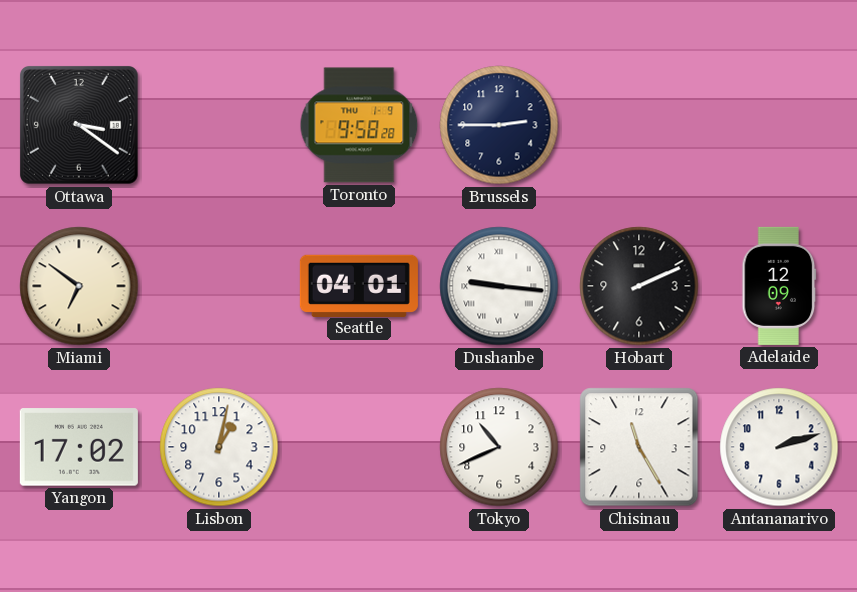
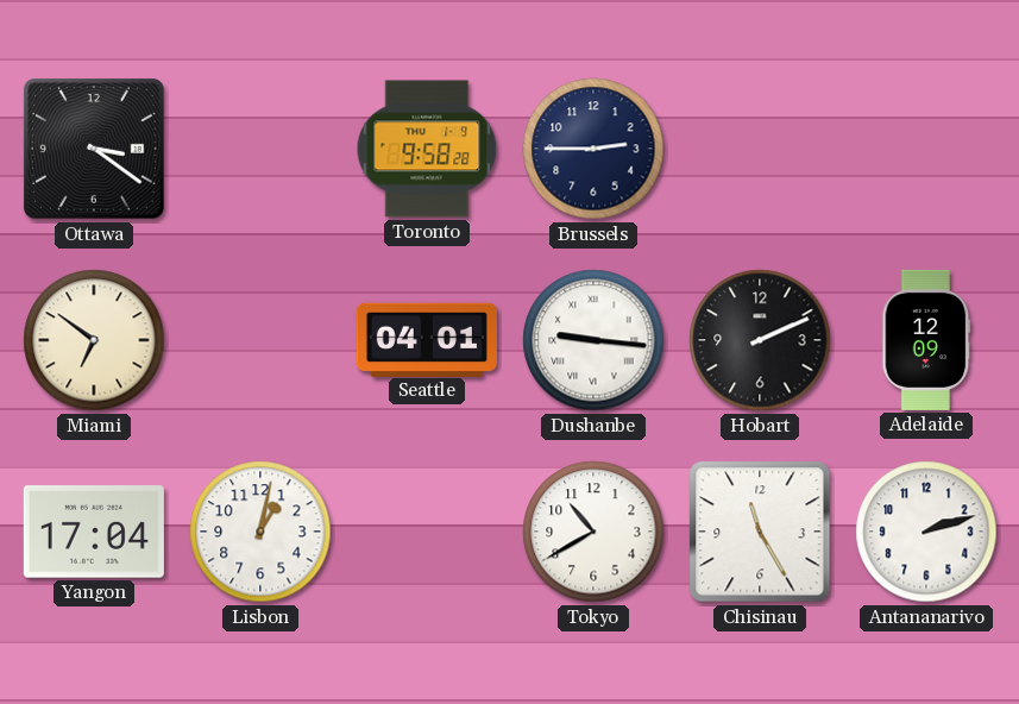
Yangon: 17:02 -> 17:04 (94, 532)
Tokyo: 10:41 -> 10:40 (593, 532)
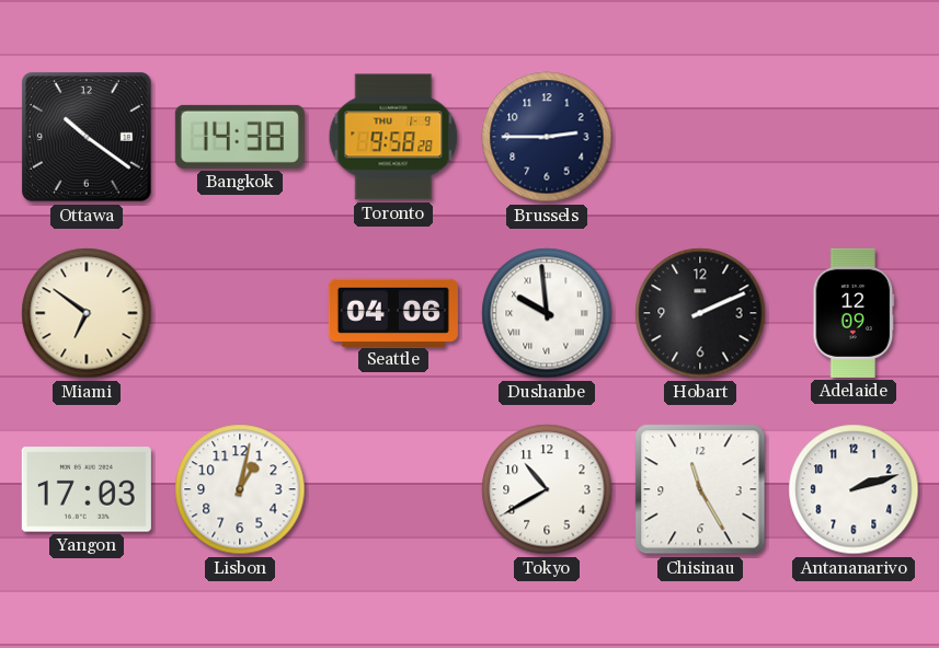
Ottawa: 3:21 -> 10:21 (87, 137)
Bangkok: none -> 14:38 (240, 137)
Seattle: 04:01 -> 04:06 (393, 312)
Dushanbe: 9:16 -> 9:59 (547, 313)
Yangon: 17:04 -> 17:03 (87, 489)
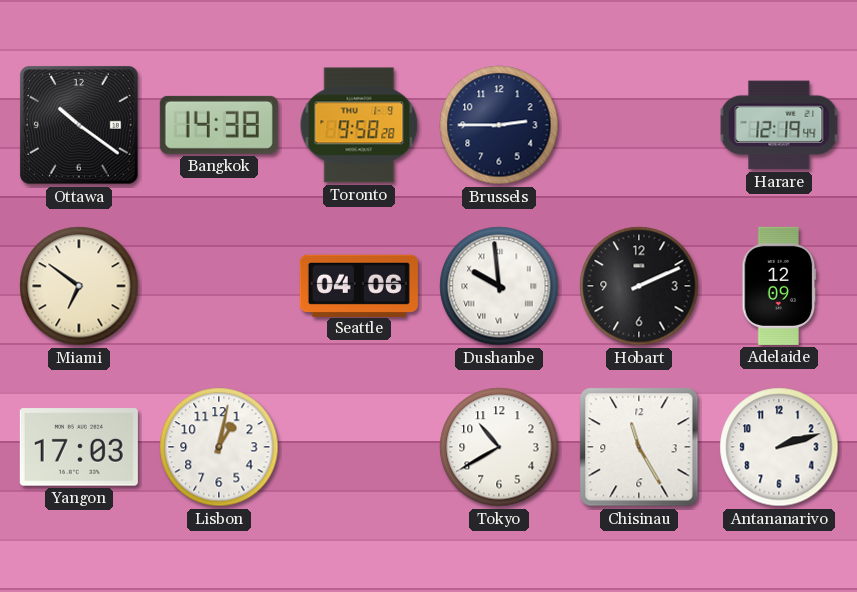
Harare: none -> 12:19 (779, 125)
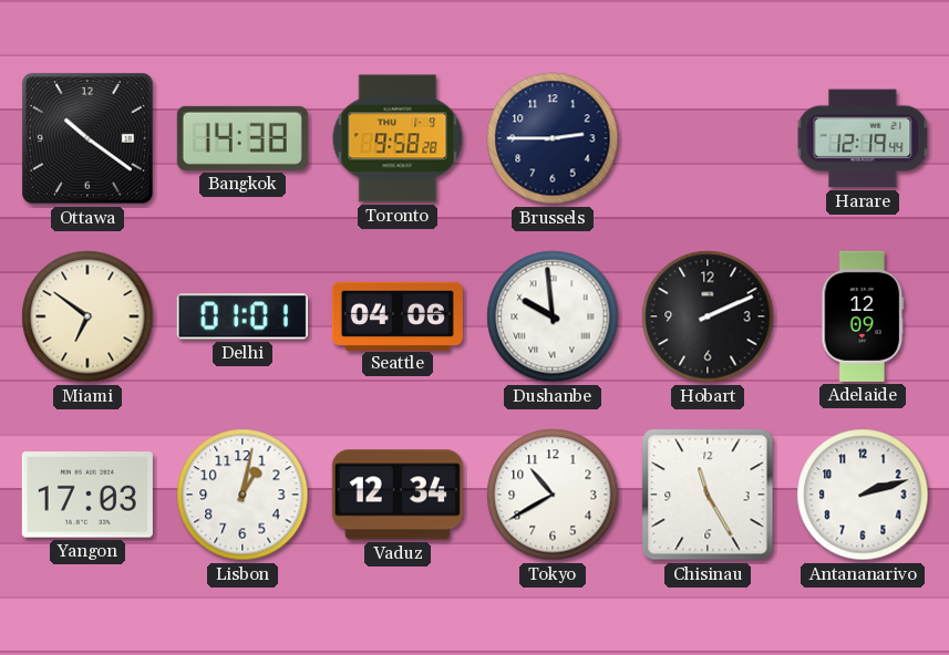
Delhi: none -> 01:01 (243, 316)
Vaduz: none -> 12:34 (398, 495)
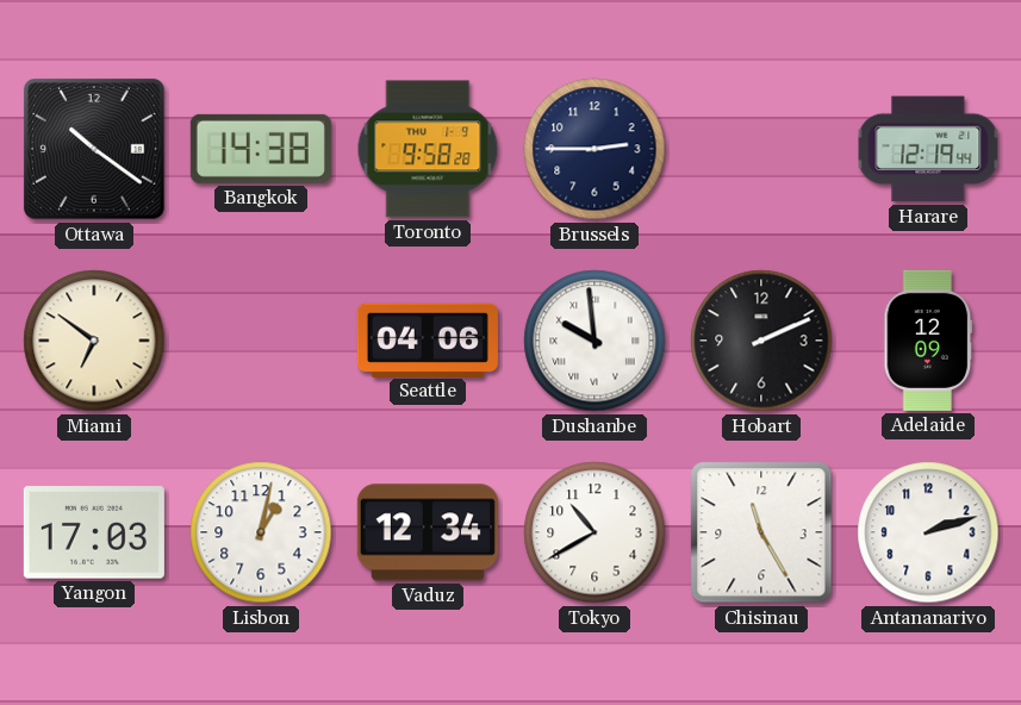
Delhi: 01:01 -> none (243, 316)
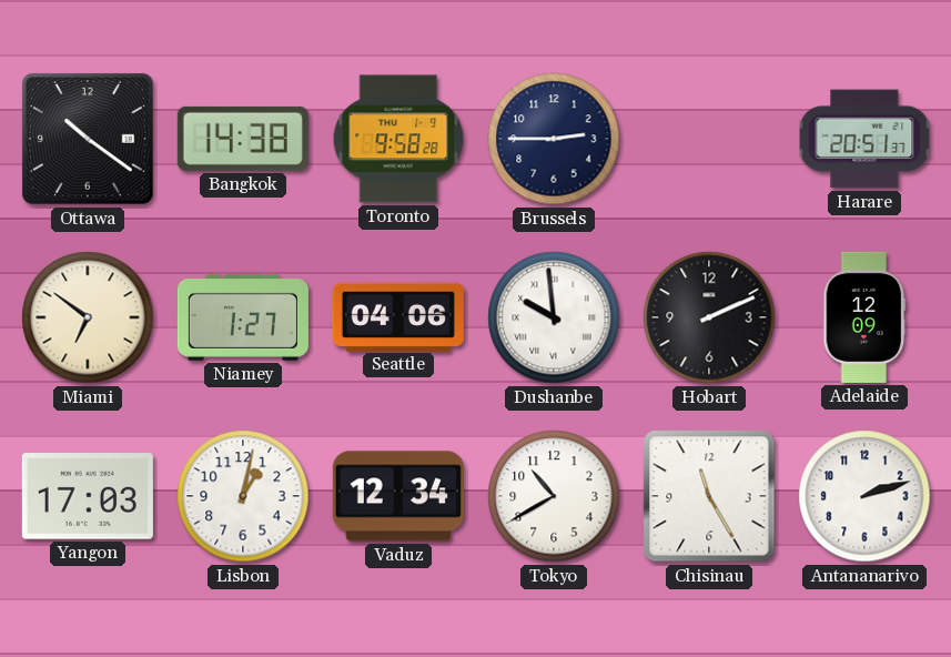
Harare: 12:19 -> 20:51 (864, 139)
Niamey: none -> 1:27 (243, 317)
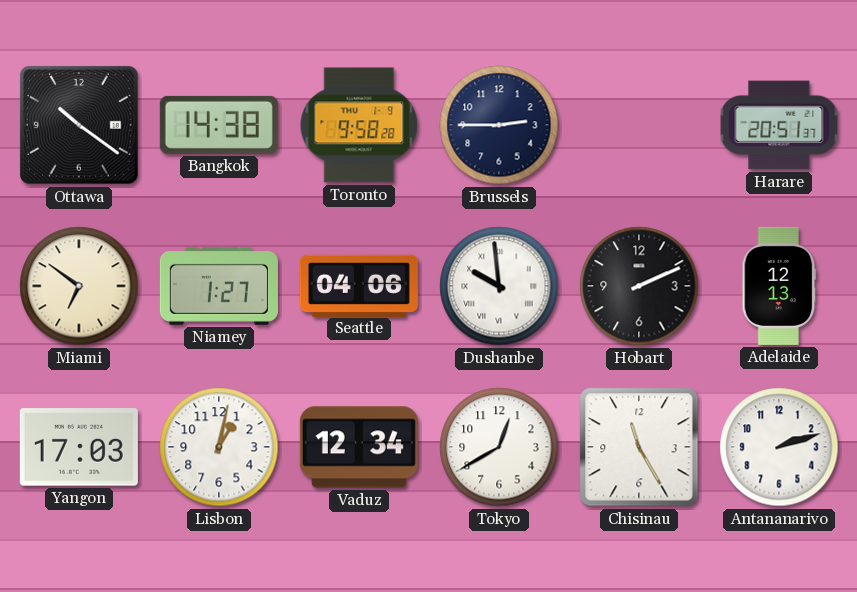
Adelaide: 12:09 -> 12:13 (779, 286)
Tokyo: 10:40 -> 12:40 (499, 447)
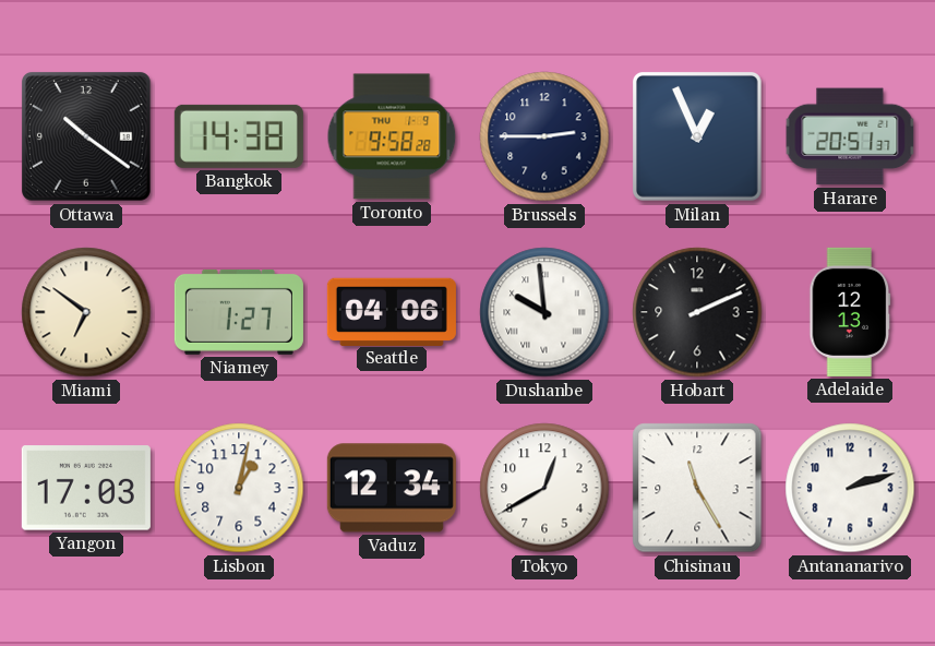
Milan: none -> 12:56 (697, 136)
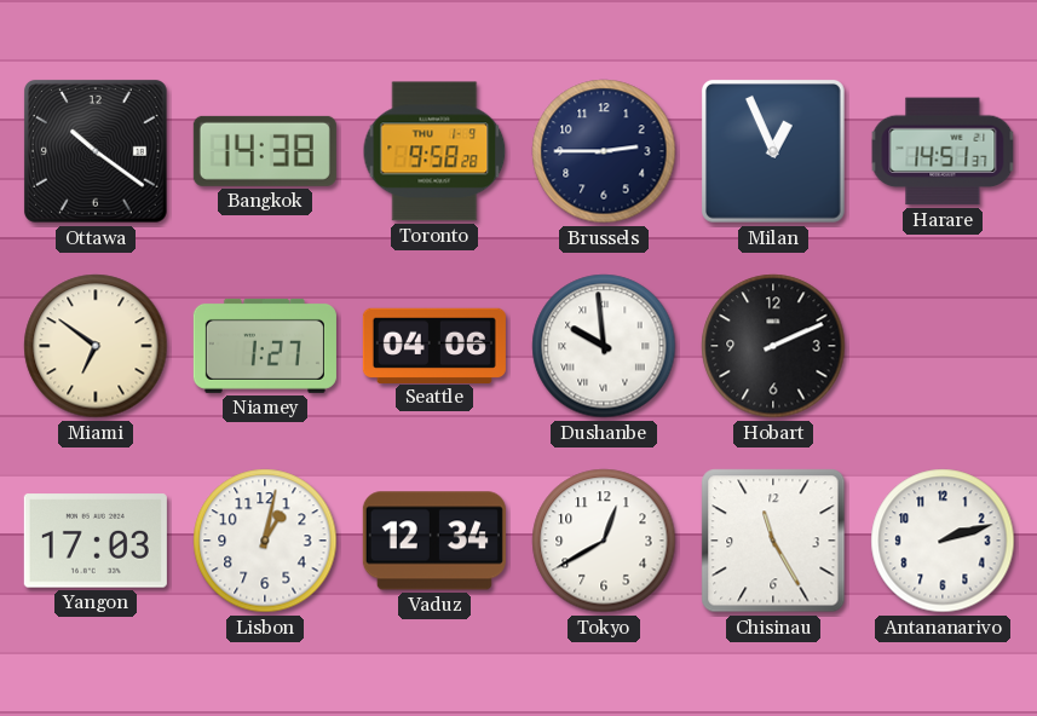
Harare: 20:51 -> 14:51 (943, 151)
Adelaide: 12:13 -> none (850, 312)
